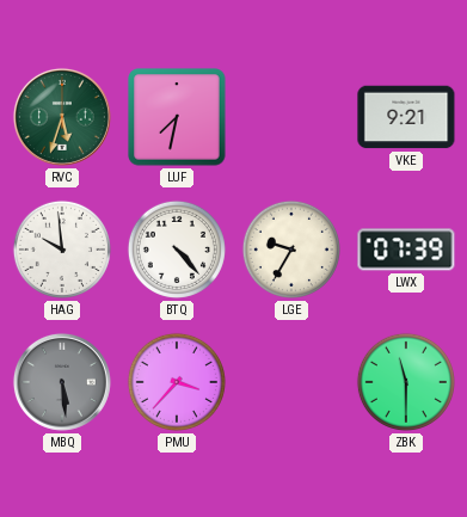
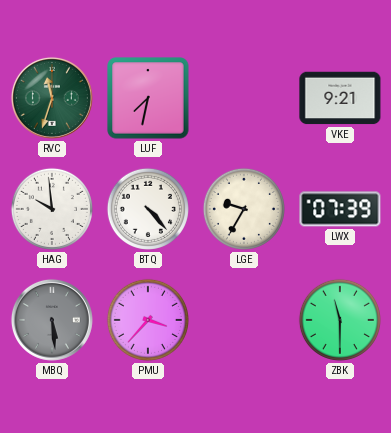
RVC: 5:33 -> 11:33 (52, 98)
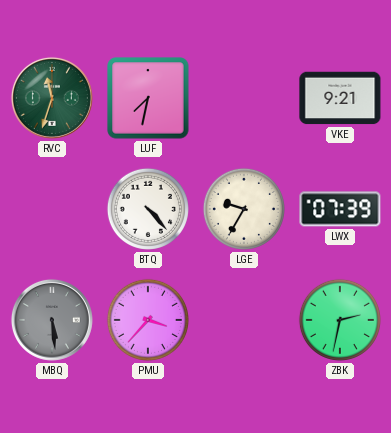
HAG: 9:59 -> none (52, 209)
ZBK: 11:30 -> 2:32 (340, 320)
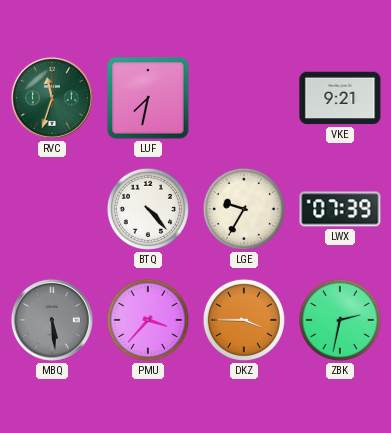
DKZ: none -> 3:45 (244, 320)
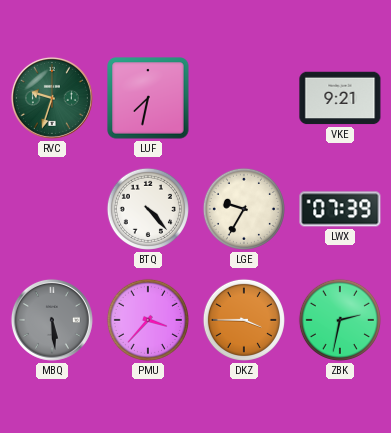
RVC: 11:33 -> 9:33 (52, 98)
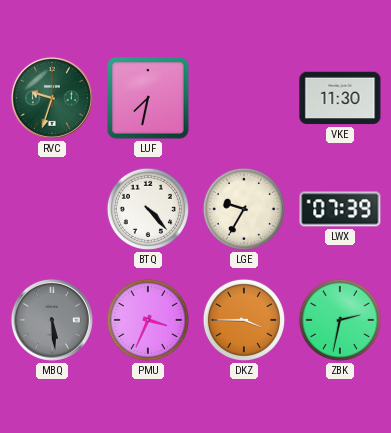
VKE: 9:21 -> 11:30 (340, 98)
PMU: 3:37 -> 3:34 (148, 320)
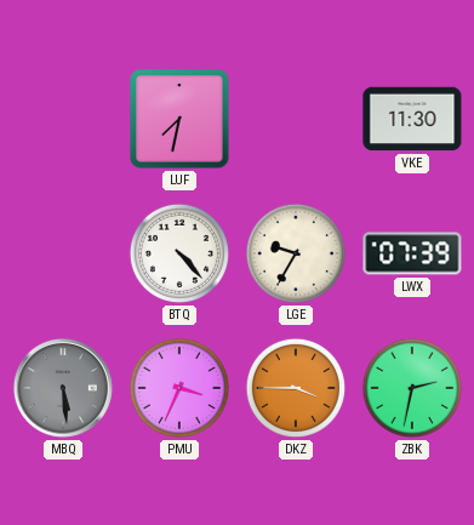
RVC: 9:33 -> none (52, 98)
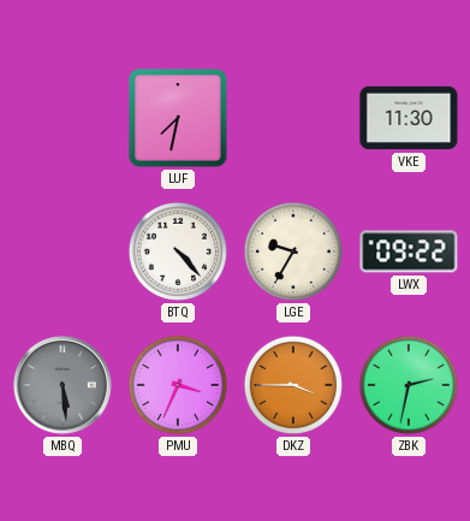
LWX: 07:39 -> 09:22 (409, 251)
